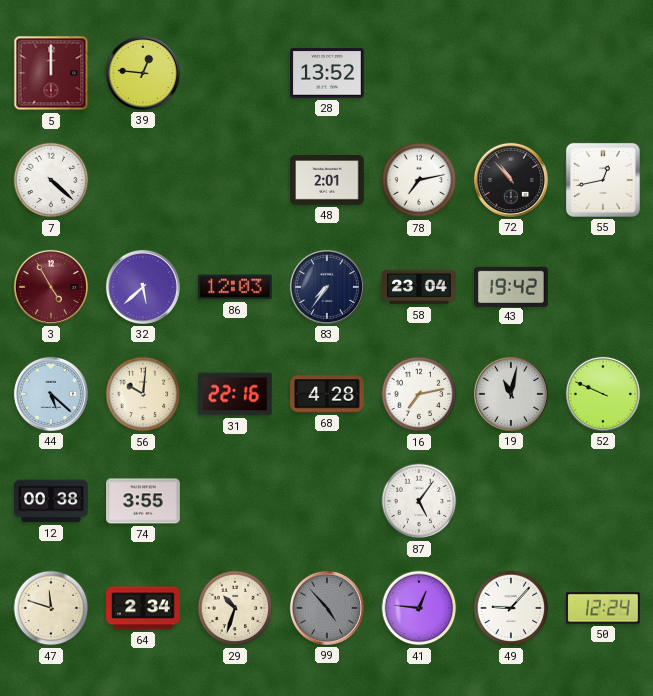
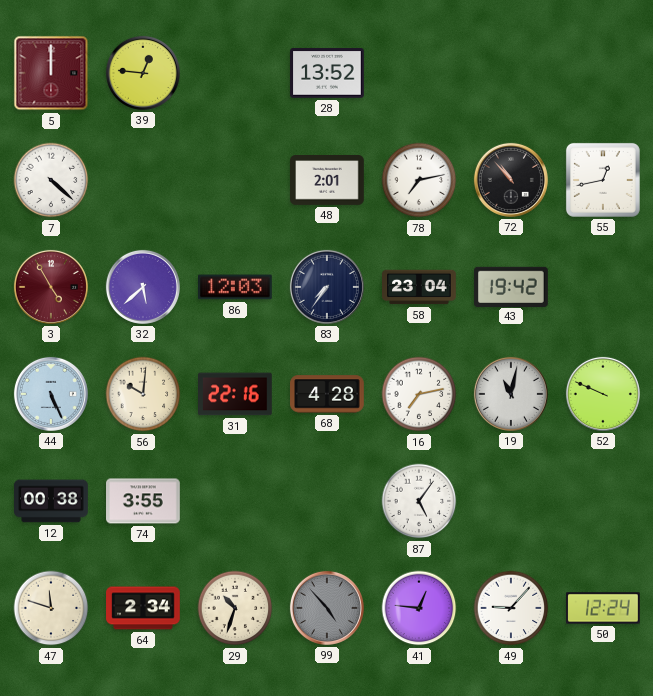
44: 5:22 -> 5:26 (51, 394)
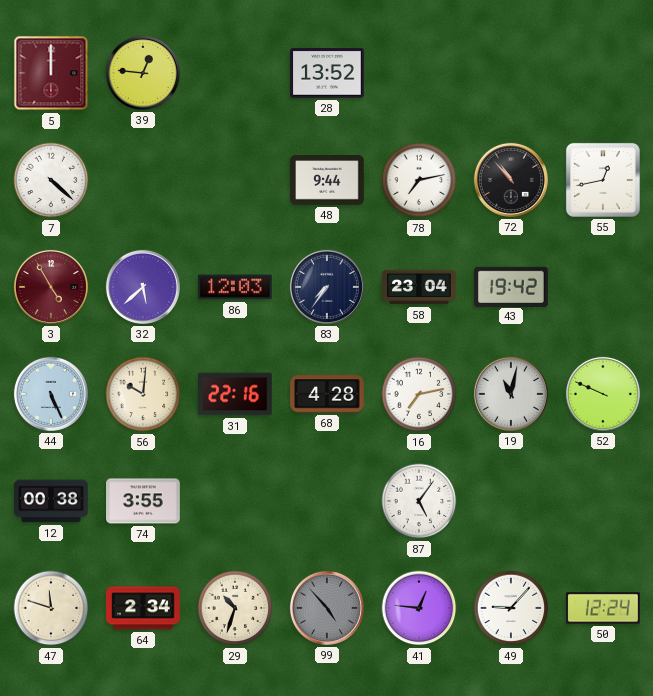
48: 2:01 -> 9:44 (327, 181)
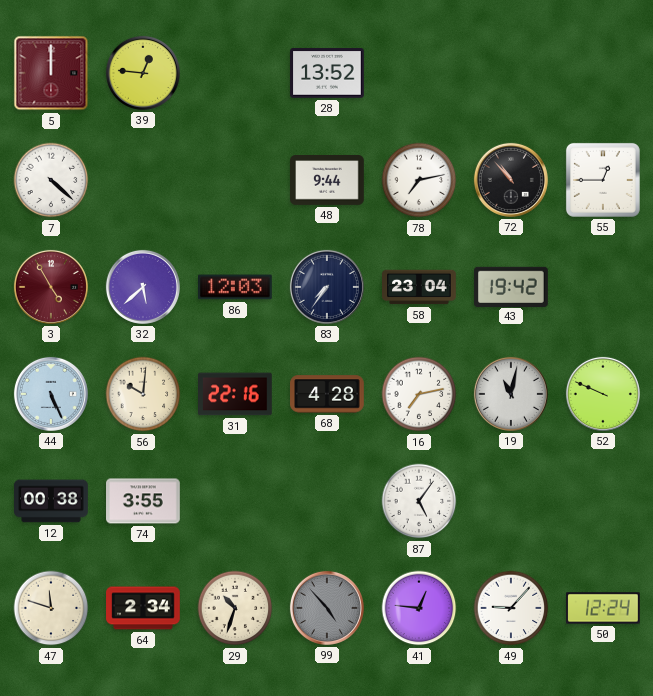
55: 12:43 -> 12:45 (603, 180)
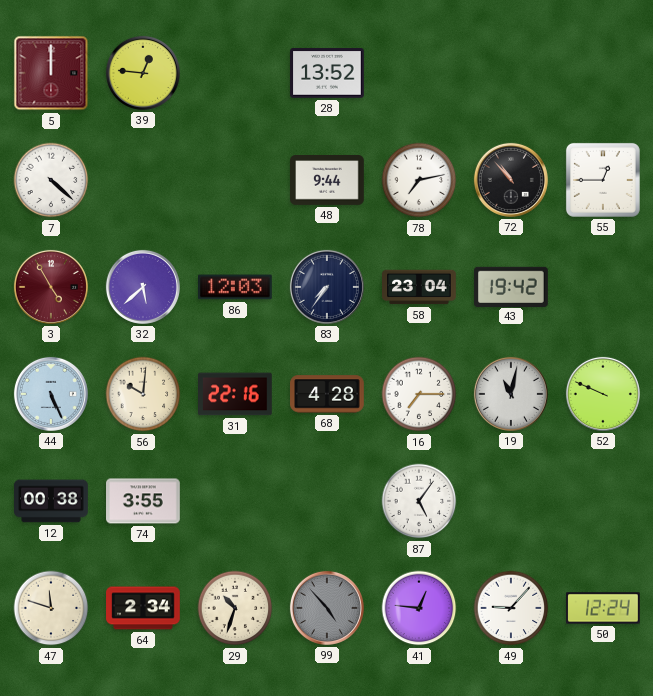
16: 7:13 -> 7:15 (419, 394)
